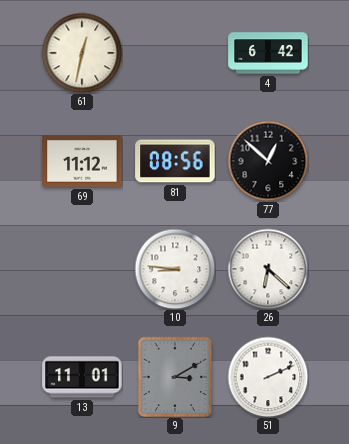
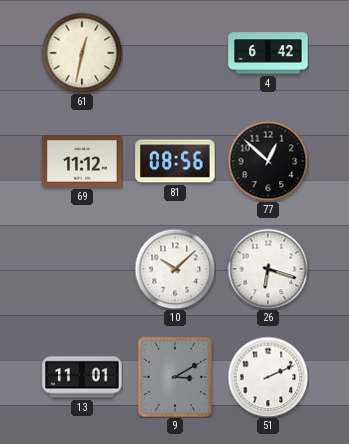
10: 8:46 -> 10:08 (175, 269)
26: 6:22 -> 6:18 (268, 269)
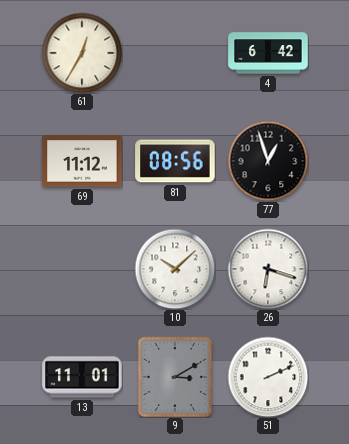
61: 12:32 -> 12:35 (82, 53)
77: 12:52 -> 12:57 (268, 161)
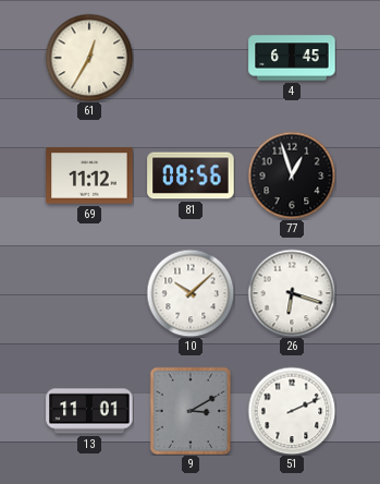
4: 6:42 -> 6:45 (292, 58)
